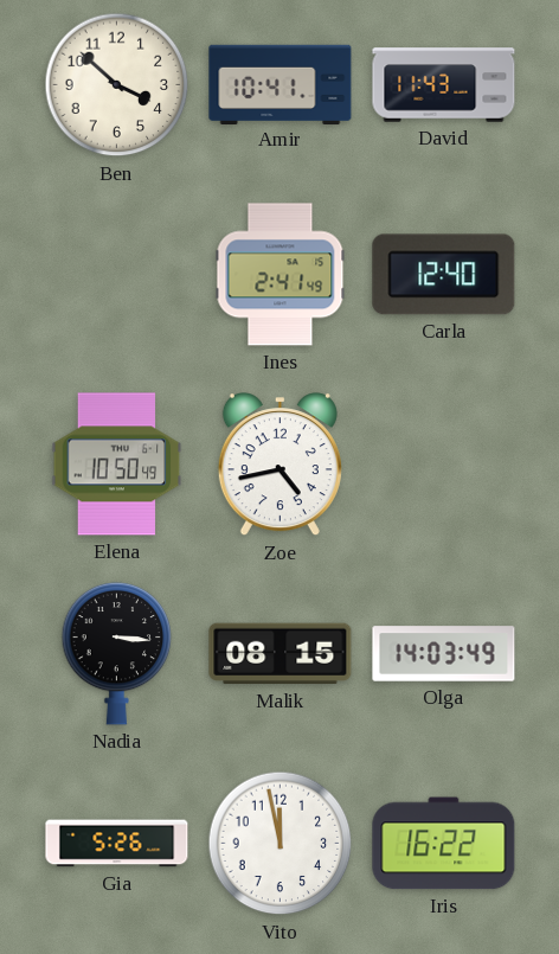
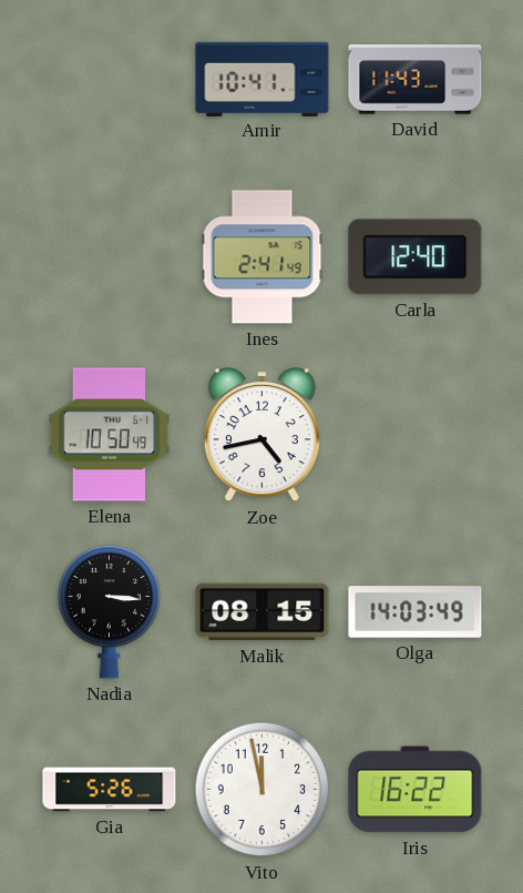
Ben: 3:52 -> none (117, 85)
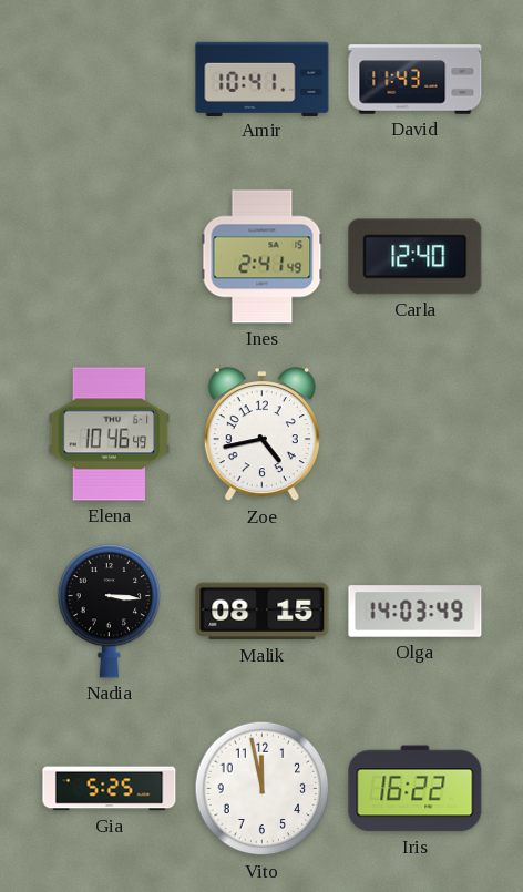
Elena: 10:50 -> 10:46 (110, 434)
Gia: 5:26 -> 5:25 (110, 789)
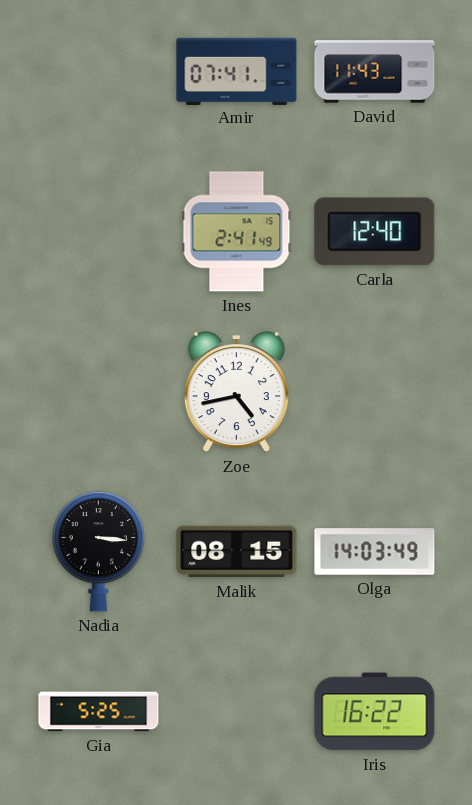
Amir: 10:41 -> 07:41 (237, 71)
Elena: 10:46 -> none (110, 434)
Vito: 11:58 -> none (263, 789)
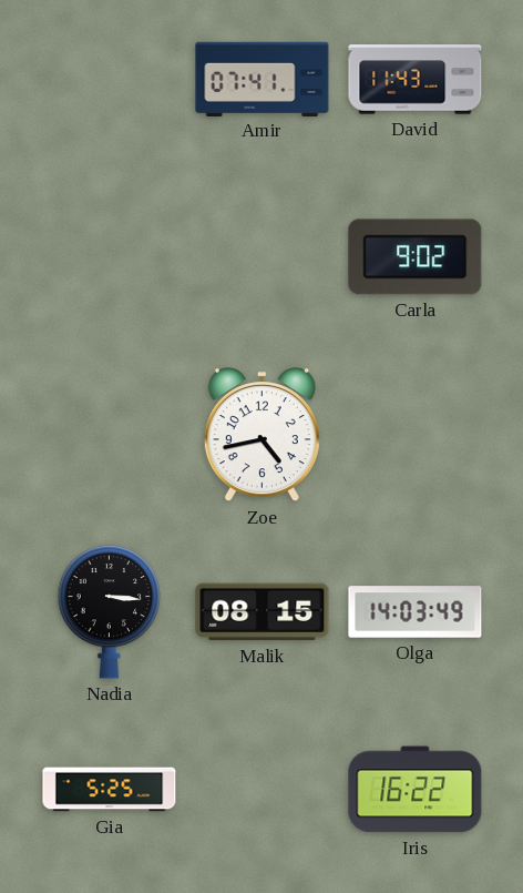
Ines: 2:41 -> none (237, 232)
Carla: 12:40 -> 9:02 (416, 257)
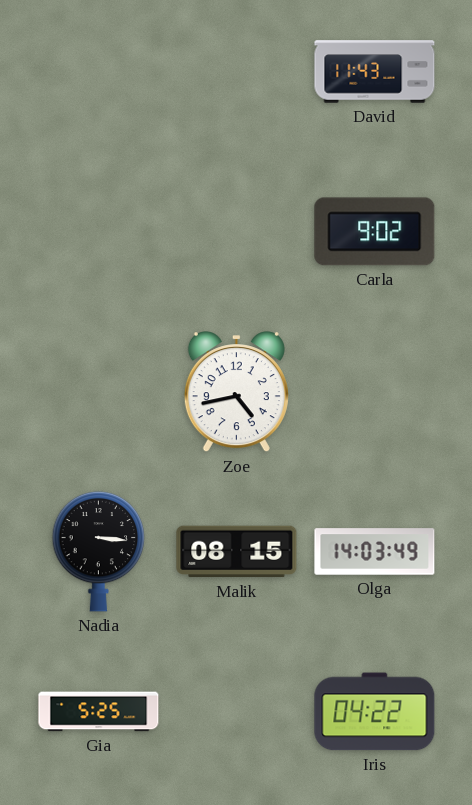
Amir: 07:41 -> none (263, 79)
Iris: 16:22 -> 04:22 (375, 712)
